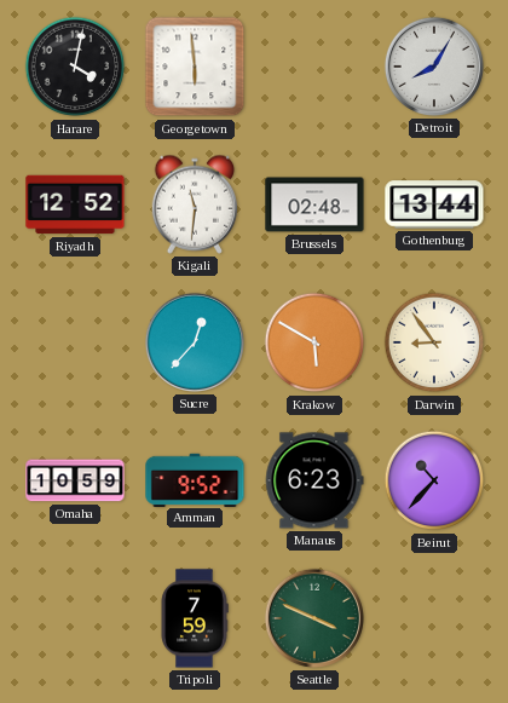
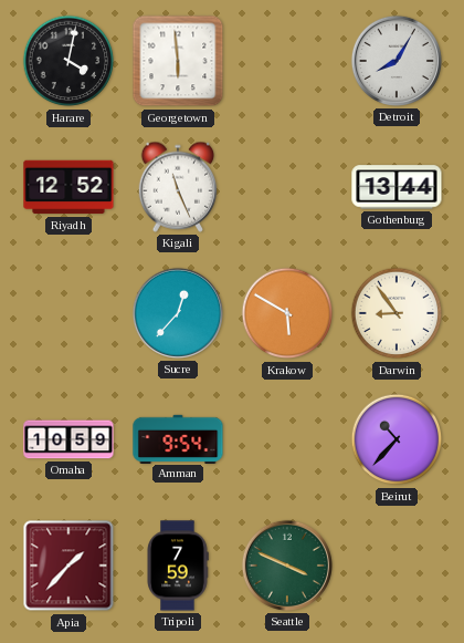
Kigali: 11:31 -> 11:26 (178, 187)
Brussels: 02:48 -> none (314, 204)
Amman: 9:52 -> 9:54 (178, 438)
Manaus: 6:23 -> none (314, 480)
Apia: none -> 1:37 (68, 566)
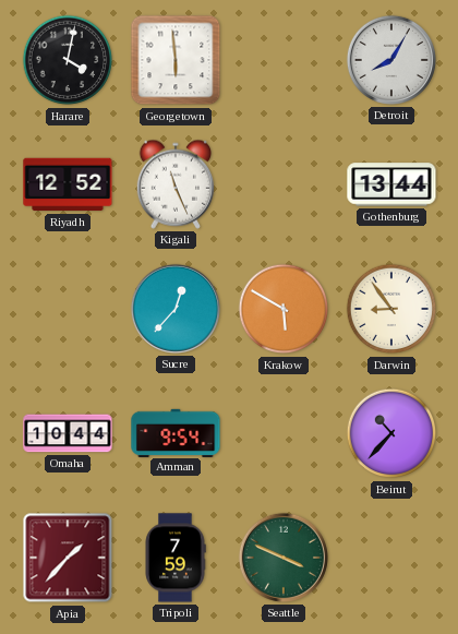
Omaha: 10:59 -> 10:44 (68, 433)
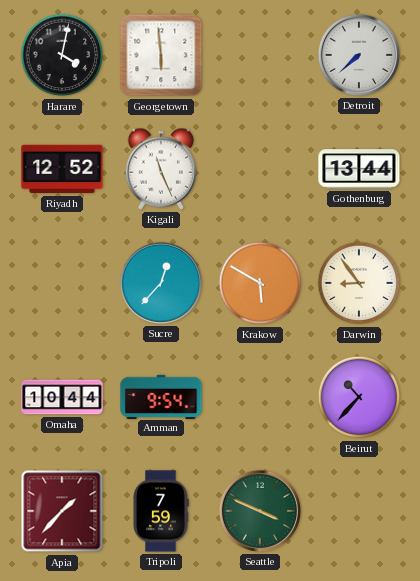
Detroit: 8:05 -> 7:38 (359, 55)
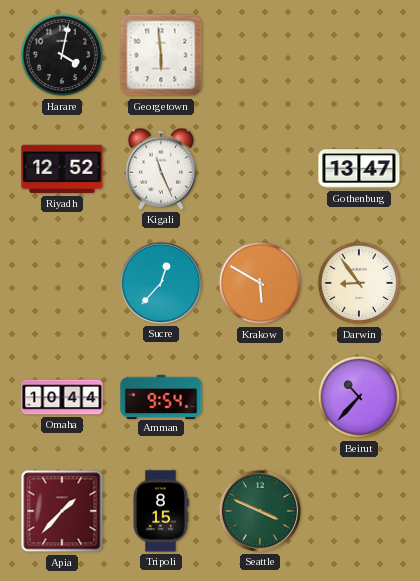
Detroit: 7:38 -> none (359, 55)
Gothenburg: 13:44 -> 13:47 (359, 169)
Tripoli: 7:59 -> 8:15 (161, 511)
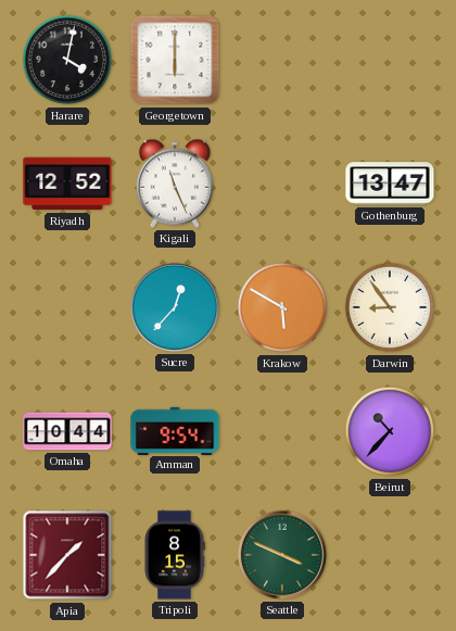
Georgetown: 5:59 -> 6:00 (175, 60)
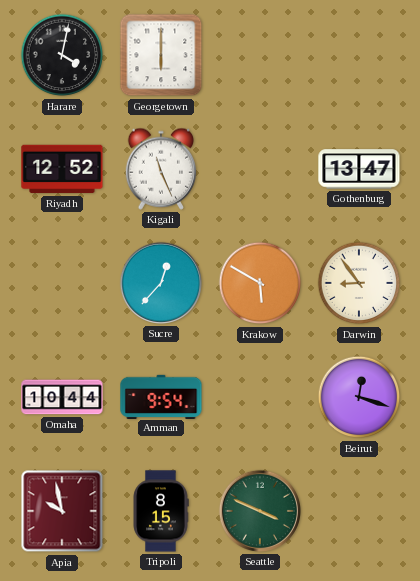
Beirut: 10:37 -> 12:18 (359, 397)
Apia: 1:37 -> 9:58 (62, 511)
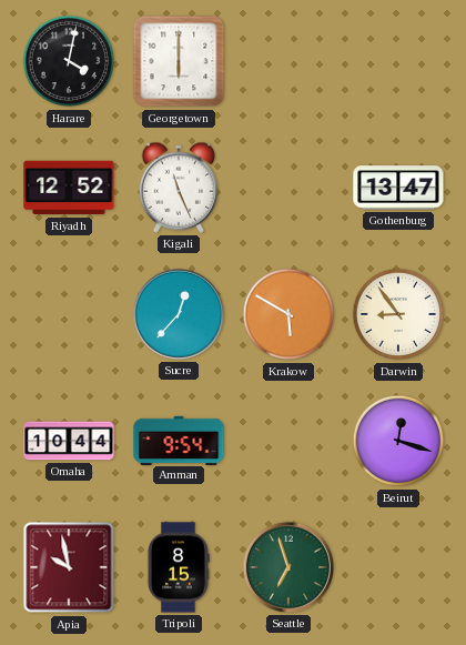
Seattle: 3:49 -> 6:57 (288, 567)
